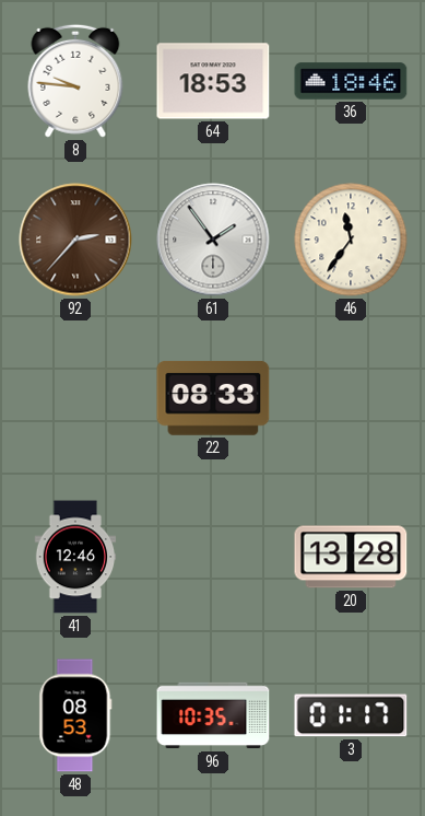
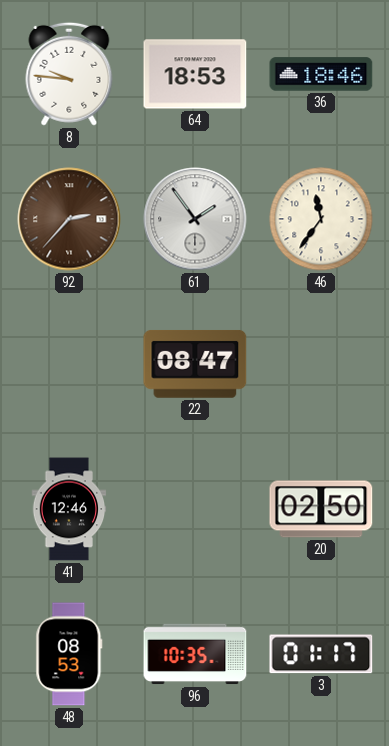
22: 08:33 -> 08:47 (195, 364)
20: 13:28 -> 02:50 (321, 509)
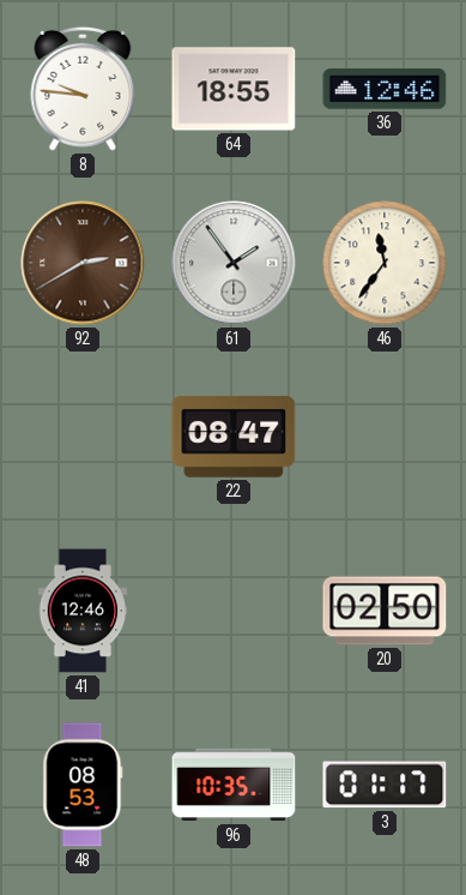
64: 18:53 -> 18:55 (234, 89)
36: 18:46 -> 12:46 (385, 89)
92: 2:37 -> 2:40 (83, 263)
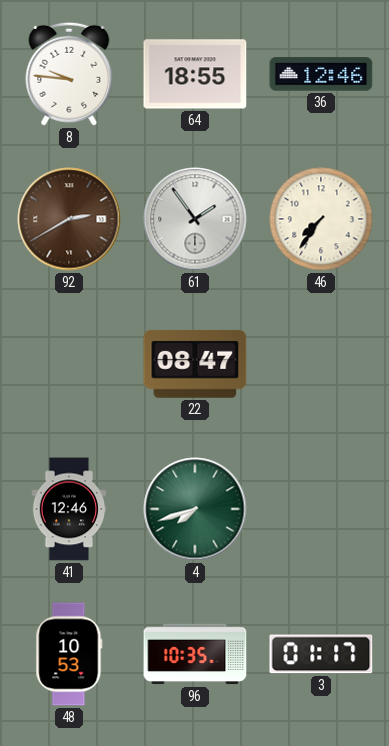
46: 11:36 -> 7:36 (321, 219)
4: none -> 7:42 (195, 509)
20: 02:50 -> none (385, 611)
48: 08:53 -> 10:53 (69, 654)
